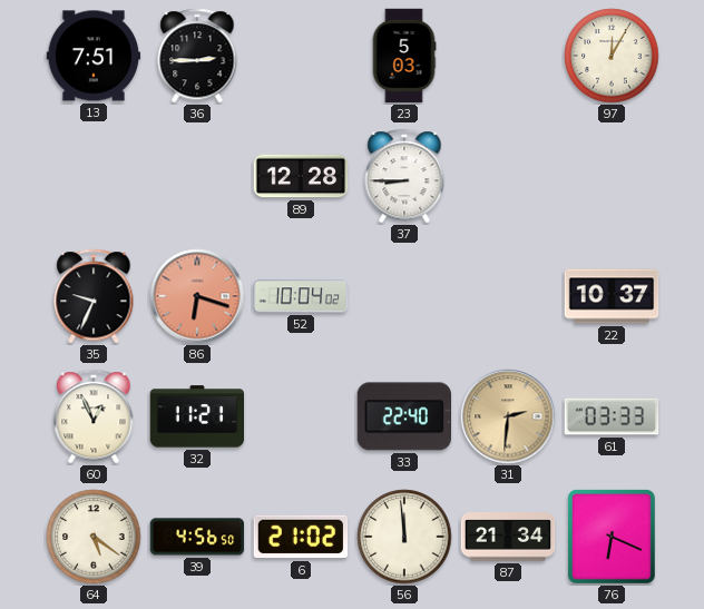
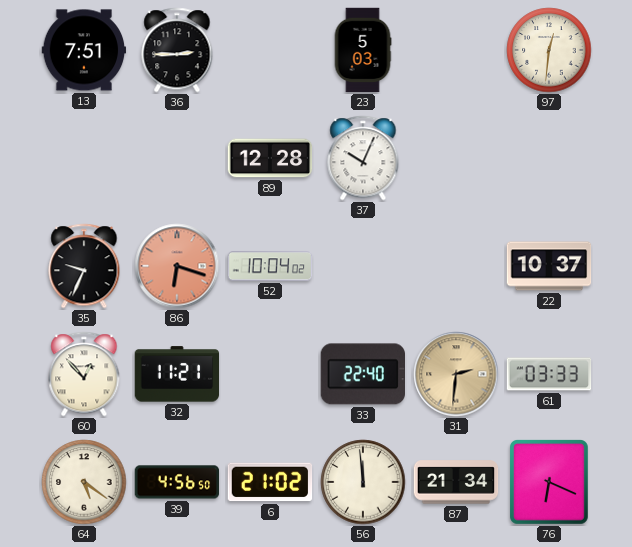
97: 12:05 -> 12:31 (549, 50)
37: 8:45 -> 10:04 (363, 158)
60: 12:56 -> 12:53 (84, 374)
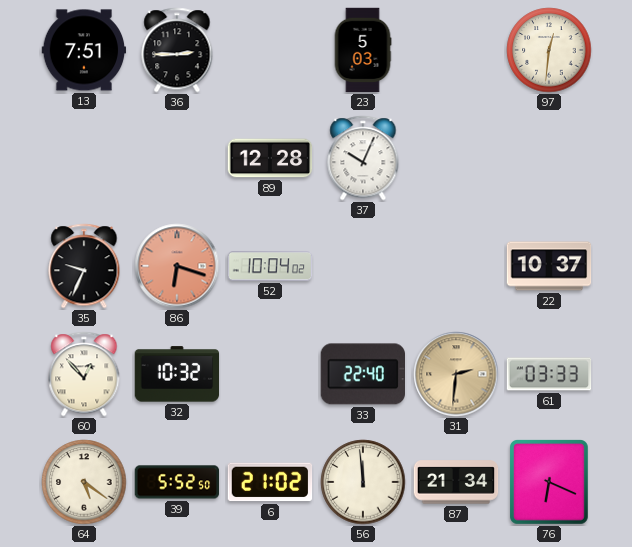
32: 11:21 -> 10:32 (177, 374)
39: 4:56 -> 5:52 (177, 482)
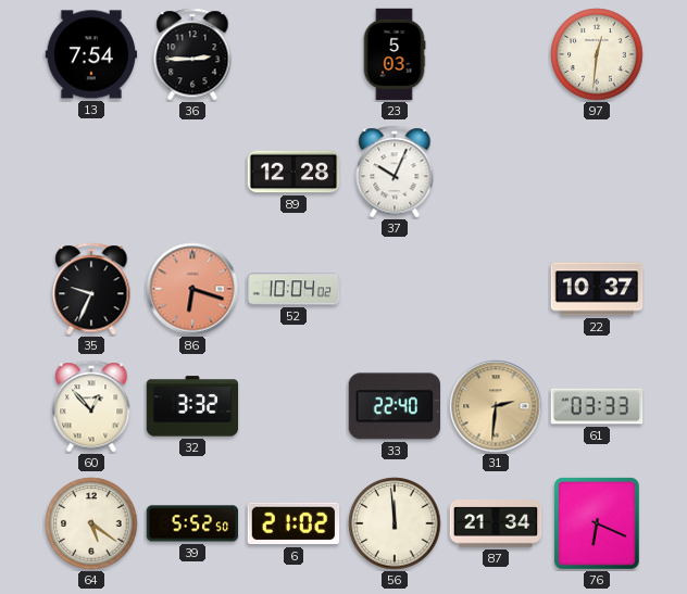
13: 7:51 -> 7:54 (91, 54)
32: 10:32 -> 3:32 (192, 406)
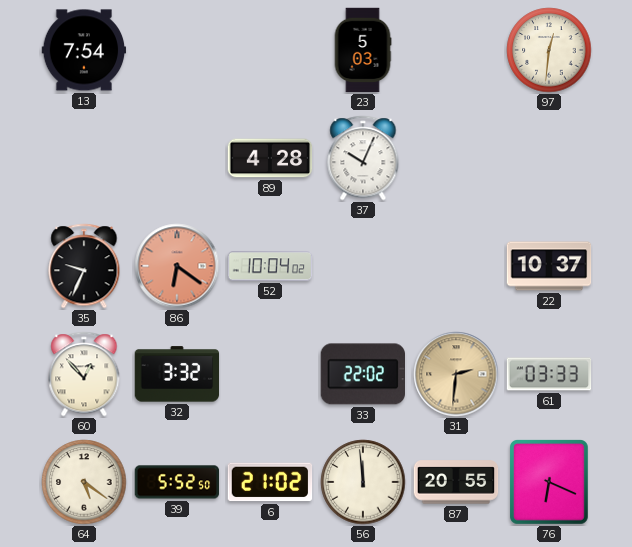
36: 2:45 -> none (192, 54)
89: 12:28 -> 4:28 (270, 158)
86: 6:18 -> 6:21 (177, 266)
33: 22:40 -> 22:02 (362, 374)
87: 21:34 -> 20:55 (456, 482)
